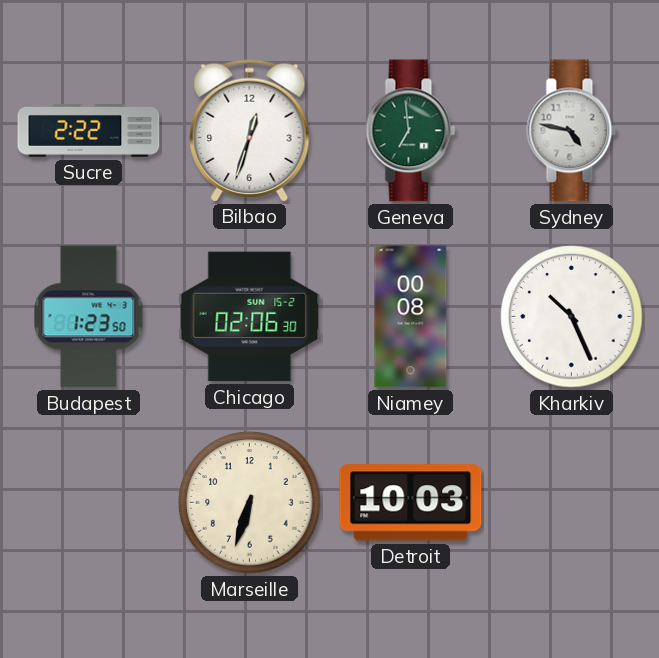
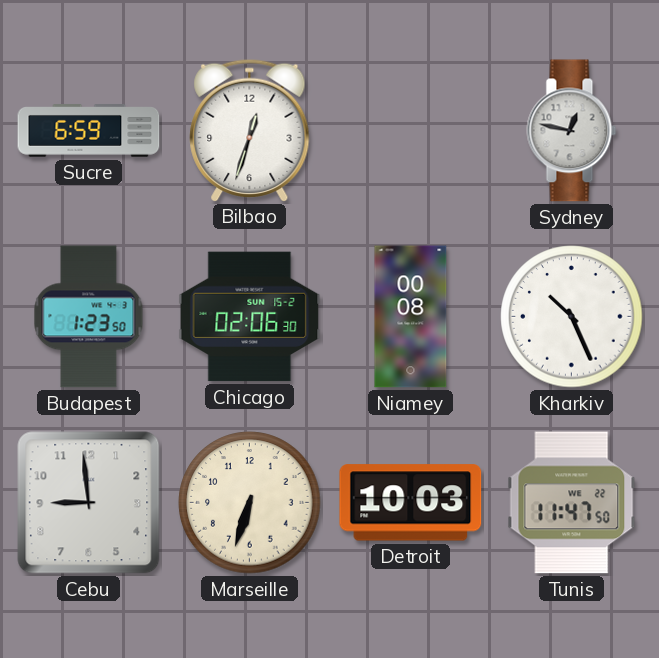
Sucre: 2:22 -> 6:59 (89, 131)
Geneva: 6:59 -> none (411, 131)
Sydney: 4:47 -> 12:47 (572, 131)
Cebu: none -> 8:59 (89, 503)
Tunis: none -> 11:47 (572, 503)
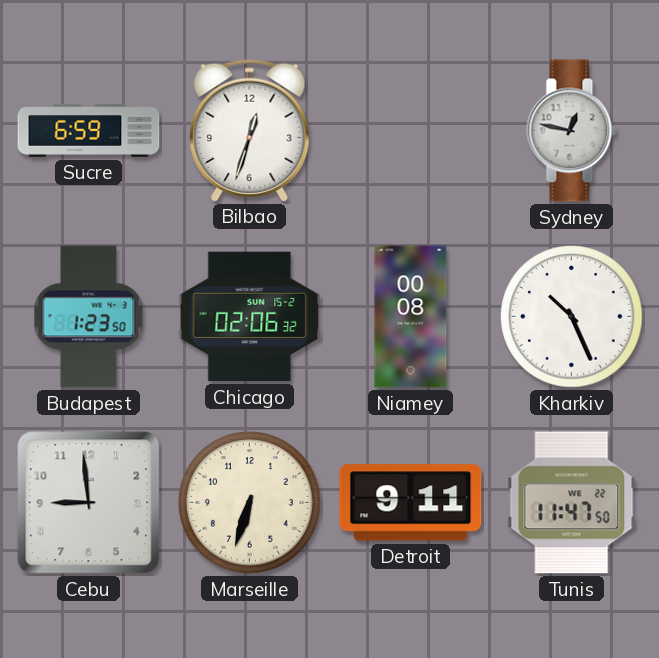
Chicago: 02:06:30 -> 02:06:32 (250, 317)
Detroit: 10:03 -> 9:11 (411, 503)
